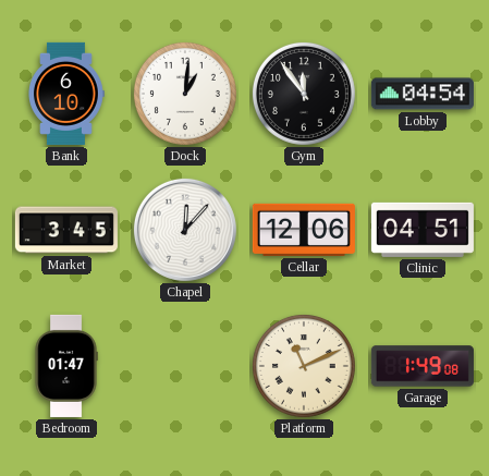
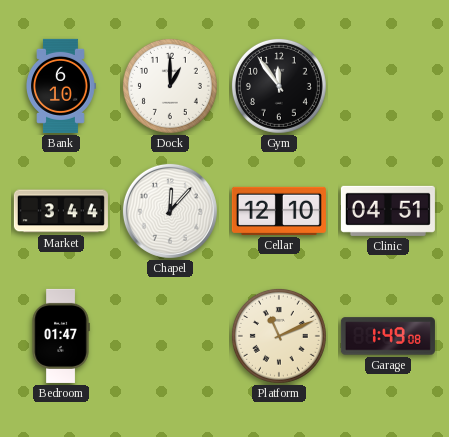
Dock: 1:01 -> 1:00 (170, 86)
Lobby: 04:54 -> none (423, 94)
Market: 3:45 -> 3:44 (61, 211)
Cellar: 12:06 -> 12:10 (279, 211)
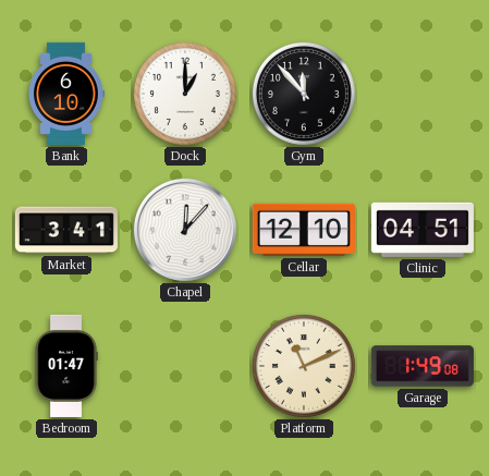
Gym: 11:54 -> 11:53 (304, 94)
Market: 3:44 -> 3:41 (66, 230)
